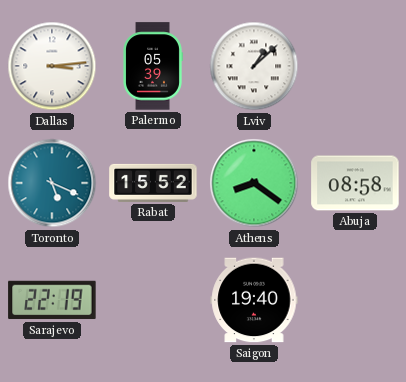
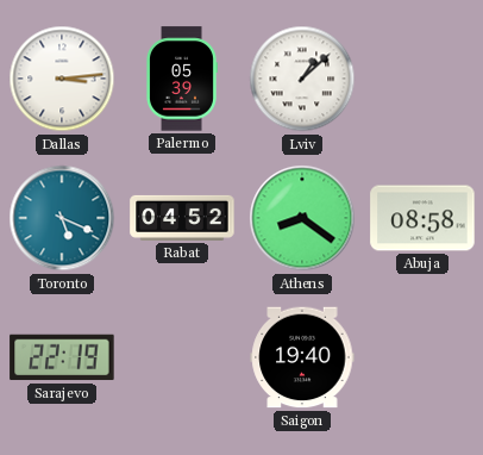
Rabat: 15:52 -> 04:52 (182, 218)
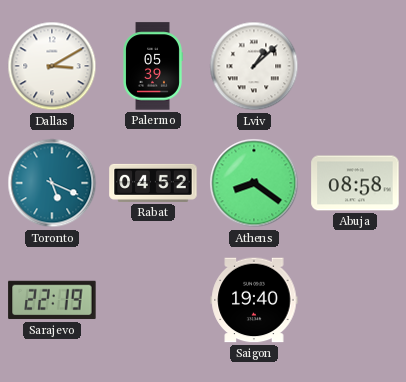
Dallas: 3:14 -> 3:10 (52, 66)
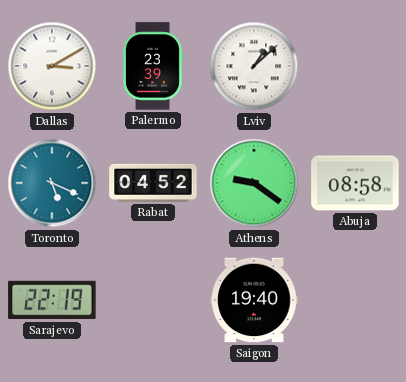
Palermo: 05:39 -> 23:39 (153, 66)
Athens: 8:21 -> 9:21 (254, 183)
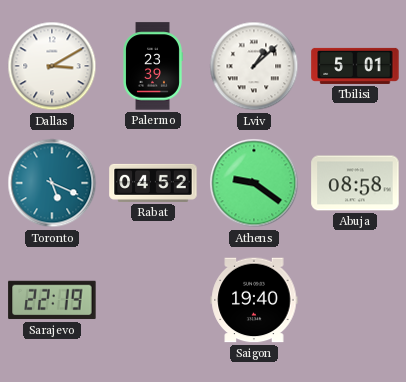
Tbilisi: none -> 5:01 (355, 66)
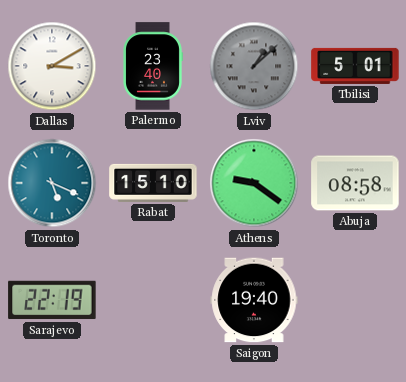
Palermo: 23:39 -> 23:40 (153, 66)
Lviv dial: white -> grey (254, 66)
Rabat: 04:52 -> 15:10 (153, 183)
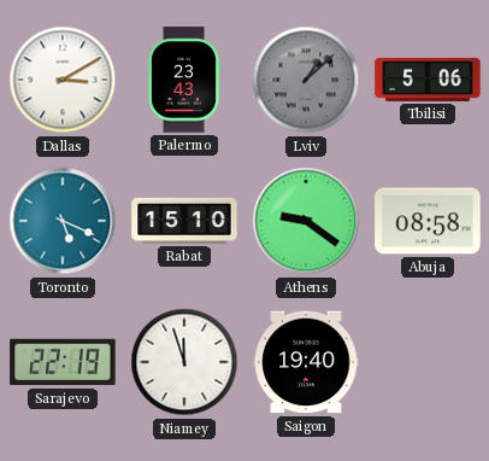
Palermo: 23:40 -> 23:43 (184, 80)
Tbilisi: 5:01 -> 5:06 (428, 80)
Niamey: none -> 11:57 (184, 362)
